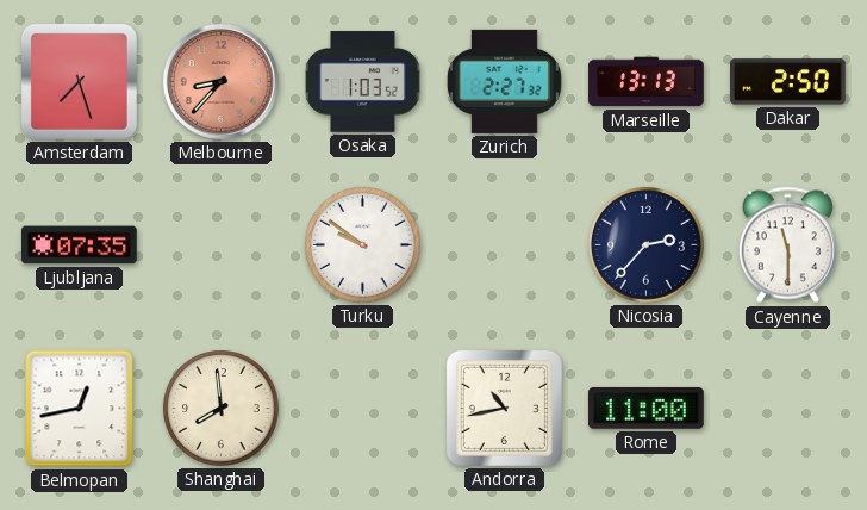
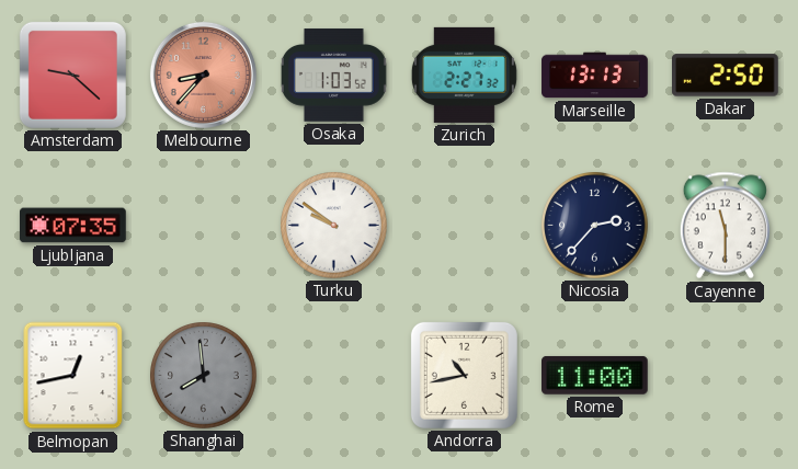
Amsterdam: 7:27 -> 9:22 (72, 75)
Shanghai dial: cream -> grey (204, 376)
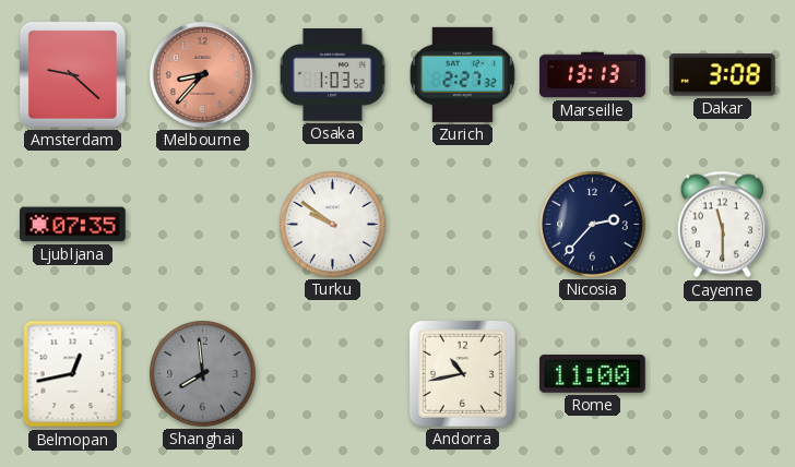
Dakar: 2:50 -> 3:08 (723, 75)
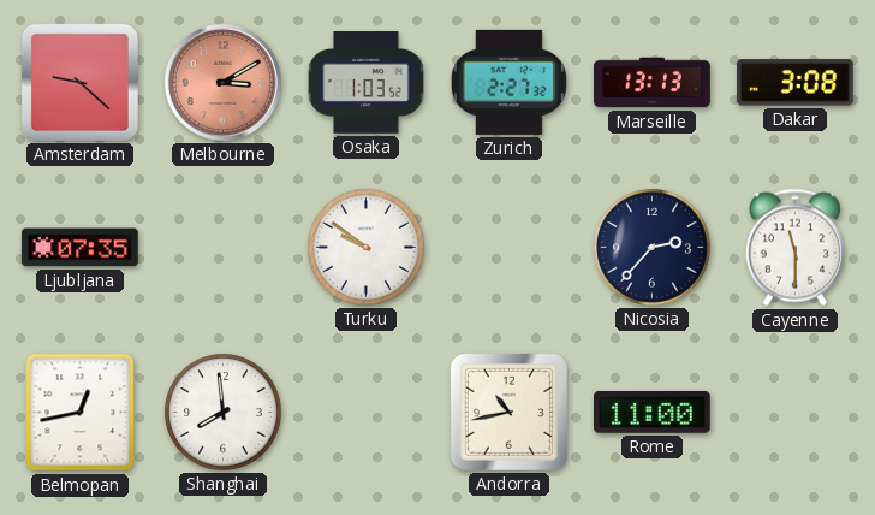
Melbourne: 8:37 -> 3:10 (222, 82)
Shanghai dial: grey -> white (224, 413)
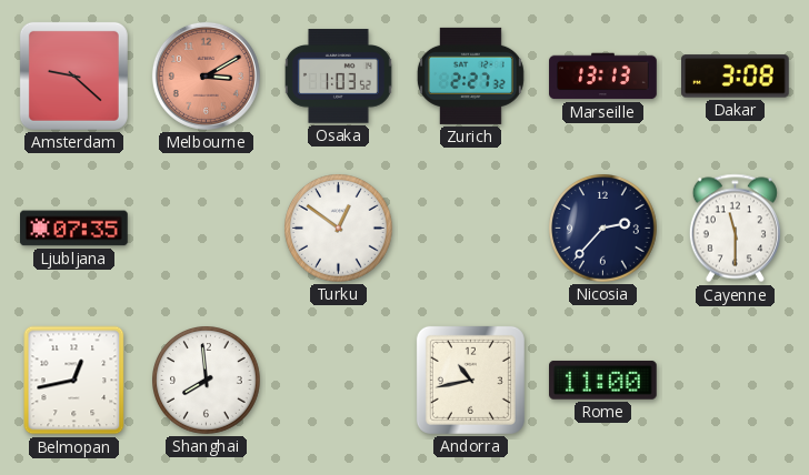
Turku: 9:51 -> 12:51 (339, 229)
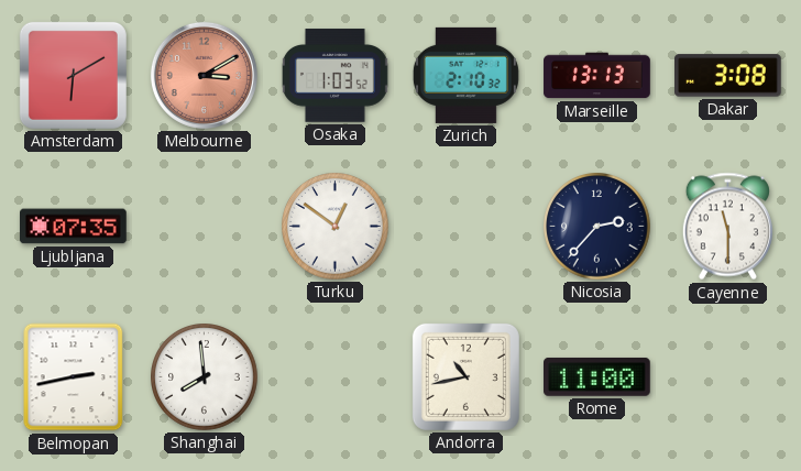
Amsterdam: 9:22 -> 6:10 (73, 75)
Zurich: 2:27 -> 2:10 (465, 75)
Belmopan: 12:43 -> 2:43 (74, 377)
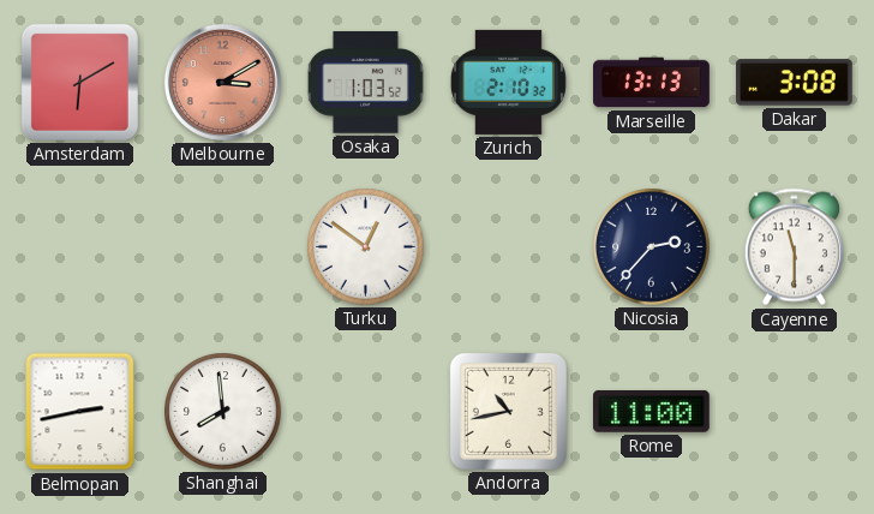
Ljubljana: 07:35 -> none (74, 227)
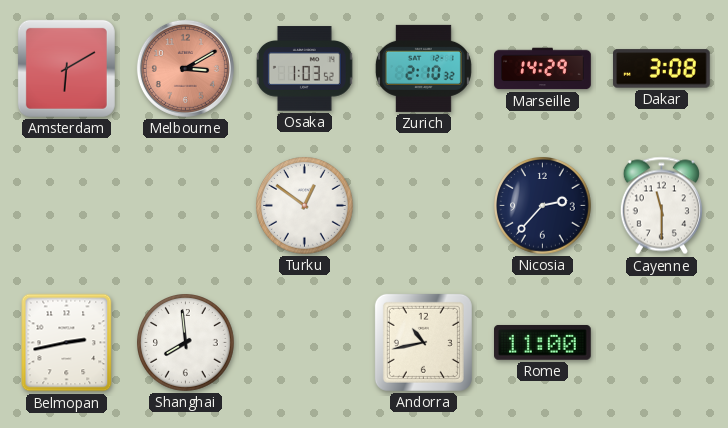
Marseille: 13:13 -> 14:29 (543, 69)
